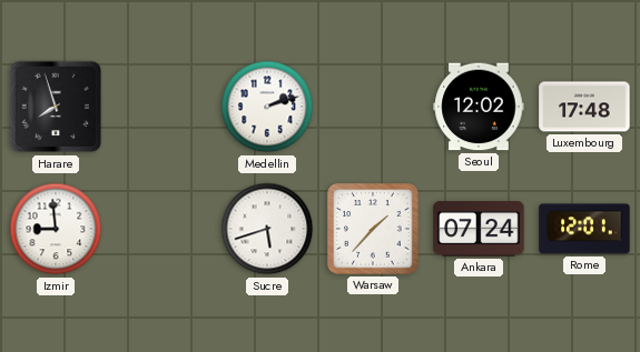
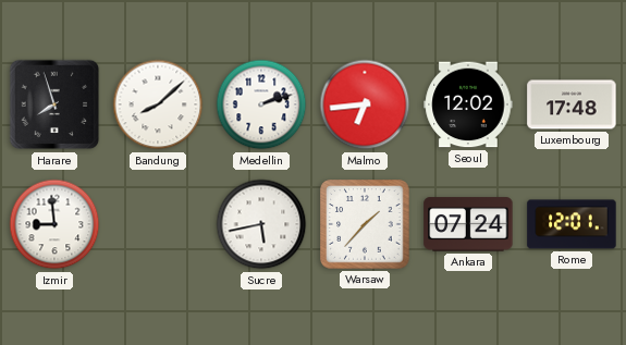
Bandung: none -> 8:08 (158, 104)
Malmo: none -> 6:44 (365, 104)
Sucre: 5:42 -> 5:43 (261, 224)
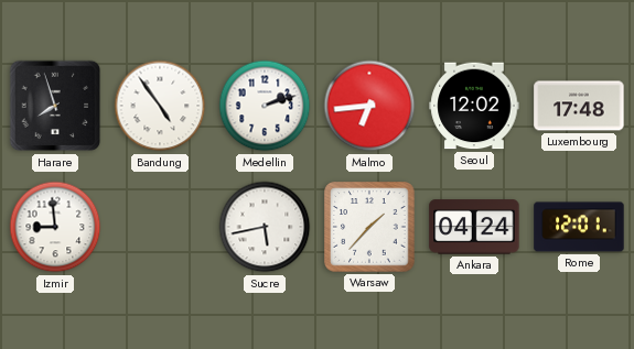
Bandung: 8:08 -> 4:54 (160, 106)
Ankara: 07:24 -> 04:24 (474, 227)
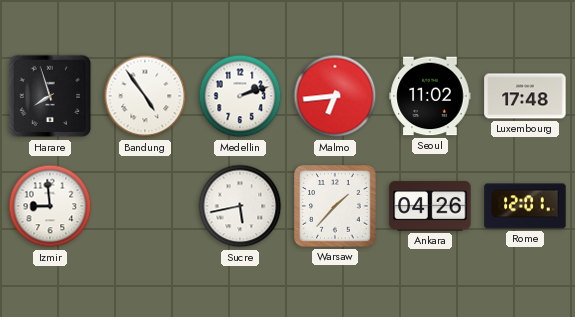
Seoul: 12:02 -> 11:02 (430, 96)
Ankara: 04:24 -> 04:26 (430, 206)
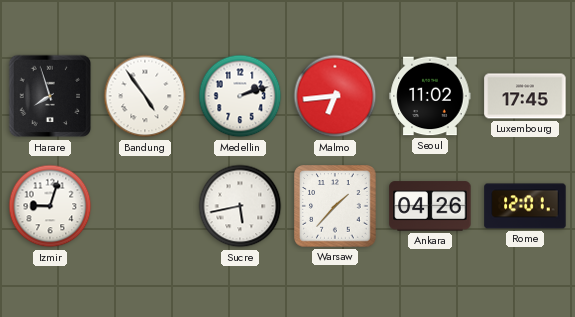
Luxembourg: 17:48 -> 17:45 (525, 96)
Izmir: 8:59 -> 9:03 (50, 206)
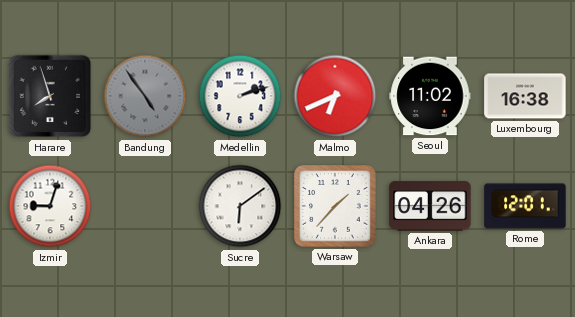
Bandung dial: white -> grey (145, 96)
Malmo: 6:44 -> 6:41 (335, 96)
Luxembourg: 17:45 -> 16:38 (525, 96)
Sucre: 5:43 -> 6:09 (240, 206)
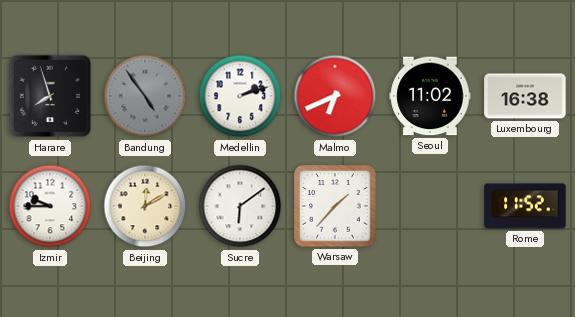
Izmir: 9:03 -> 9:45 (50, 206)
Beijing: none -> 12:10 (145, 206)
Ankara: 04:26 -> none (430, 206)
Rome: 12:01 -> 11:52 (525, 206)
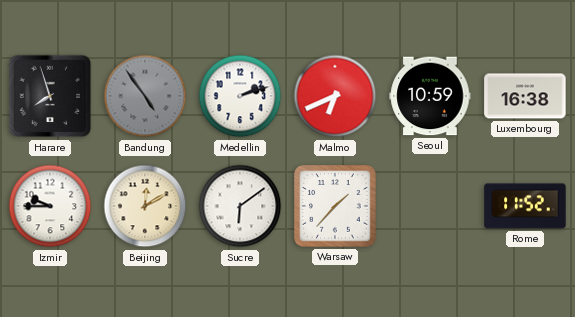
Seoul: 11:02 -> 10:59 (430, 96)
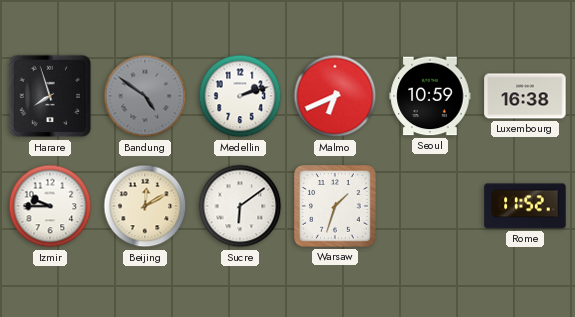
Bandung: 4:54 -> 4:51 (145, 96)
Warsaw: 1:37 -> 1:33 (335, 206)
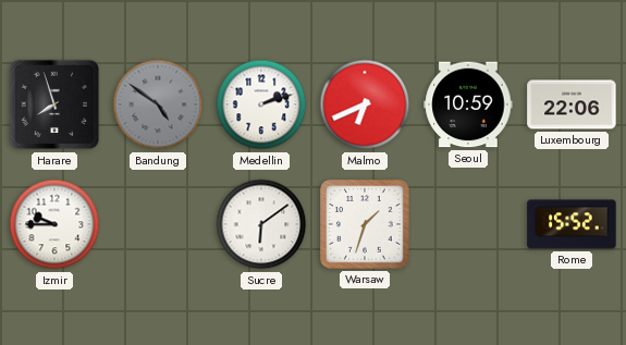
Luxembourg: 16:38 -> 22:06 (572, 104)
Beijing: 12:10 -> none (145, 206)
Rome: 11:52 -> 15:52 (572, 224)
